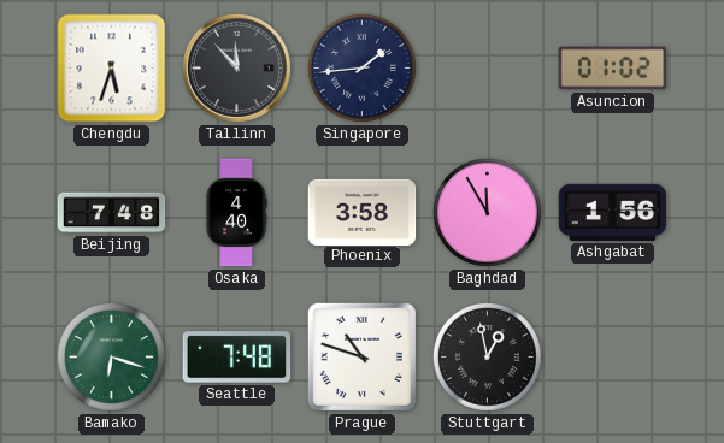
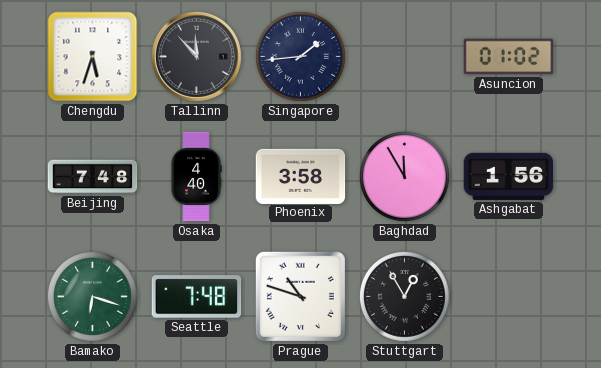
Stuttgart: 12:58 -> 12:55 (404, 296)
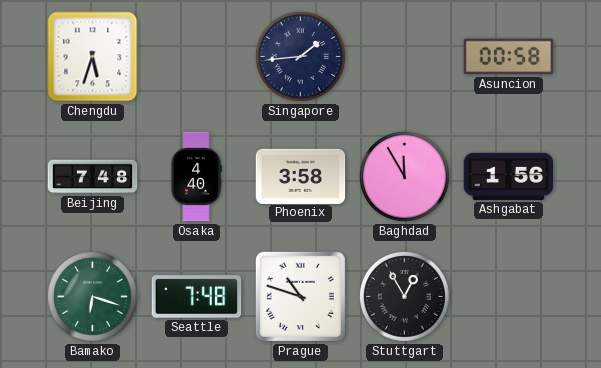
Tallinn: 11:53 -> none (196, 56)
Asuncion: 01:02 -> 00:58 (509, 57)
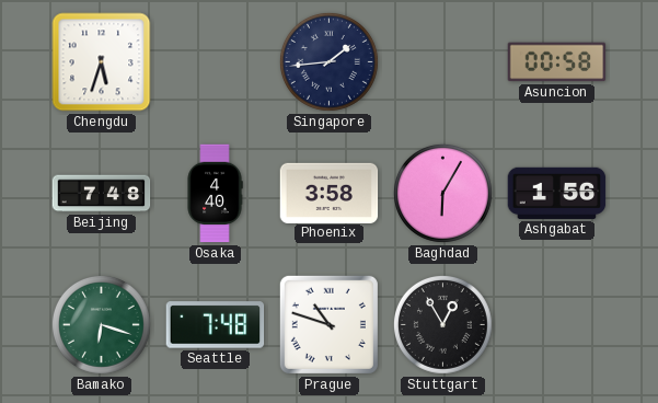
Baghdad: 11:55 -> 6:05 (442, 193)
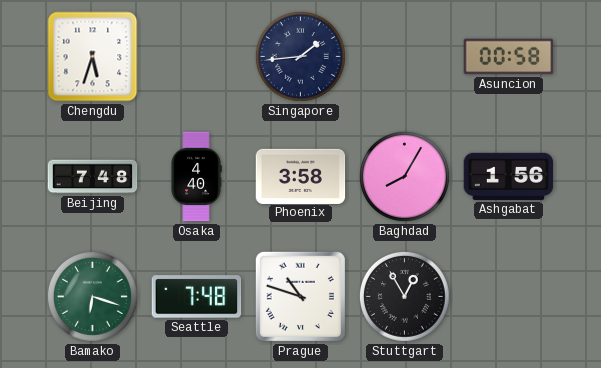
Baghdad: 6:05 -> 8:05 (404, 176)
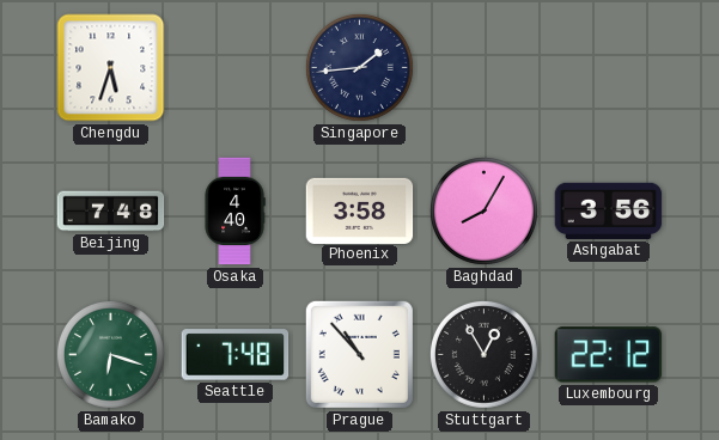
Asuncion: 00:58 -> none (509, 57)
Ashgabat: 1:56 -> 3:56 (609, 210)
Prague: 10:48 -> 10:53 (359, 354)
Luxembourg: none -> 22:12 (609, 355)
